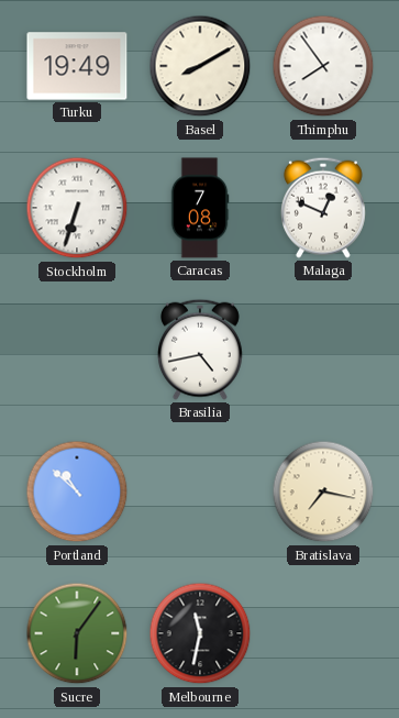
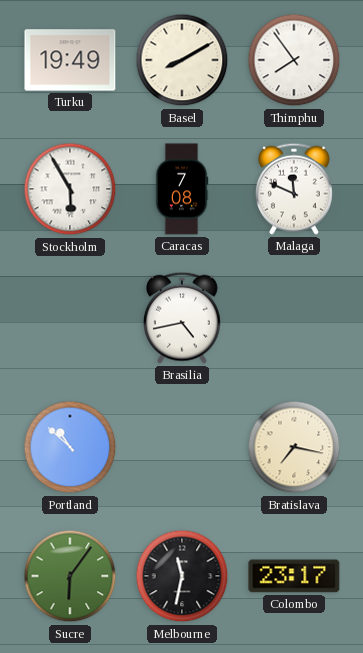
Stockholm: 6:33 -> 5:55 (70, 189)
Malaga: 12:49 -> 11:49 (294, 189)
Colombo: none -> 23:17 (294, 576)
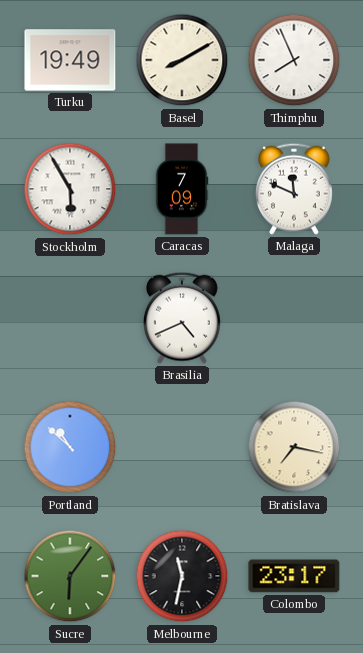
Thimphu: 7:54 -> 7:56 (294, 60)
Caracas: 7:08 -> 7:09 (182, 189)
Brasilia: 4:43 -> 4:41 (182, 318)
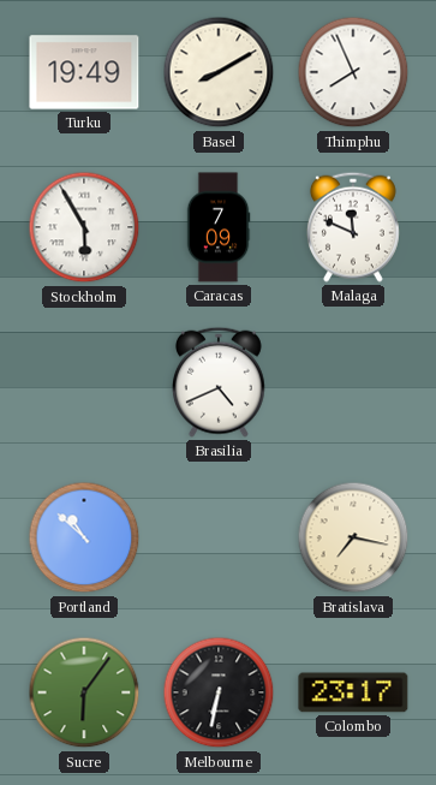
Melbourne: 11:32 -> 6:32 (219, 692)
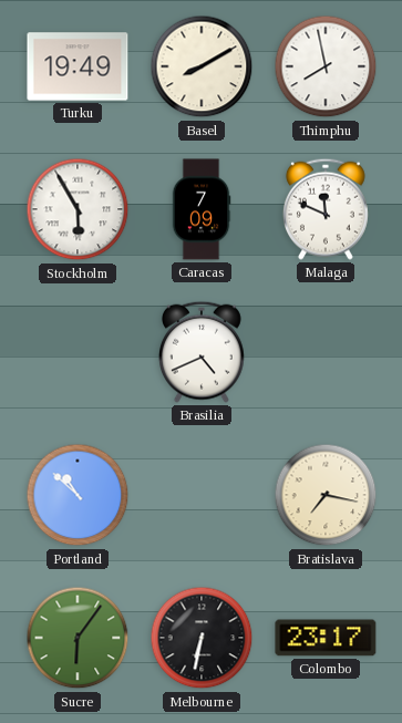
Thimphu: 7:56 -> 7:58 (326, 66)
